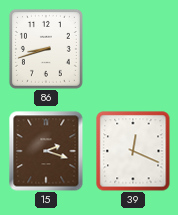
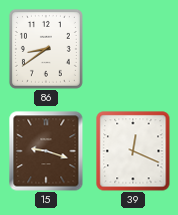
86: 8:42 -> 8:39 (46, 49)
15: 2:18 -> 9:18 (46, 151)
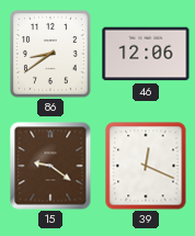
46: none -> 12:06 (146, 54)
15: 9:18 -> 9:21 (50, 166)
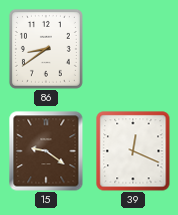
46: 12:06 -> none (146, 54)
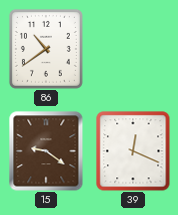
86: 8:39 -> 10:39 (46, 49)
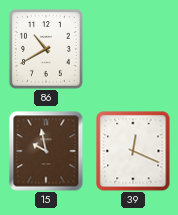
86: 10:39 -> 10:40 (46, 49)
15: 9:21 -> 9:58 (46, 151)
